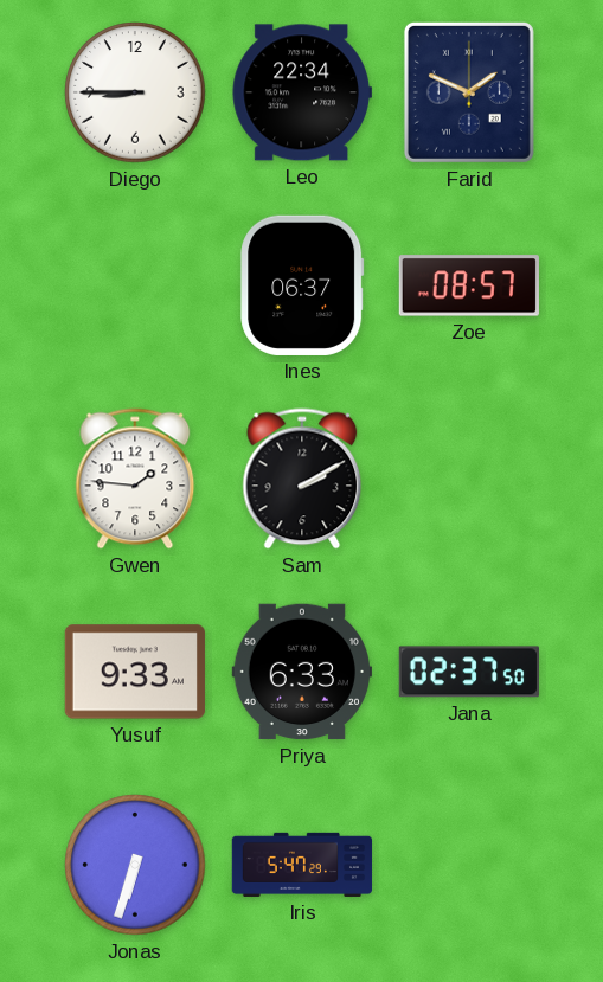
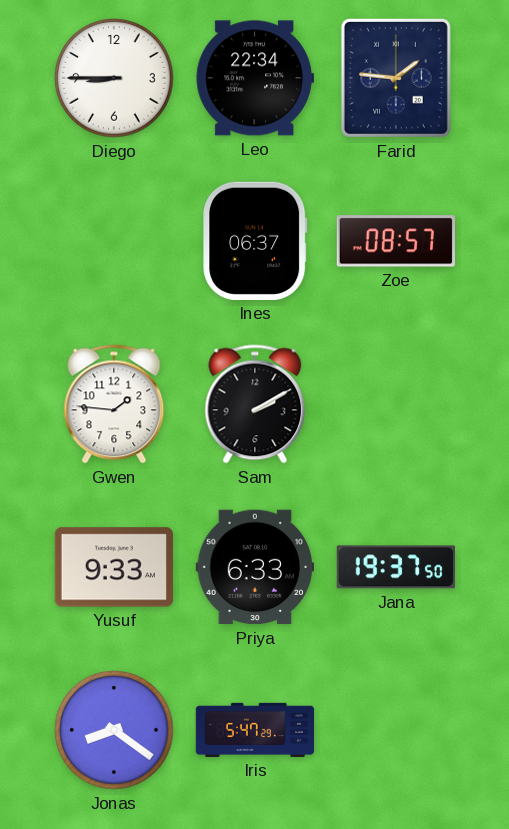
Farid: 1:49 -> 1:46 (396, 78)
Jana: 02:37 -> 19:37 (396, 567)
Jonas: 6:33 -> 8:21 (114, 730)
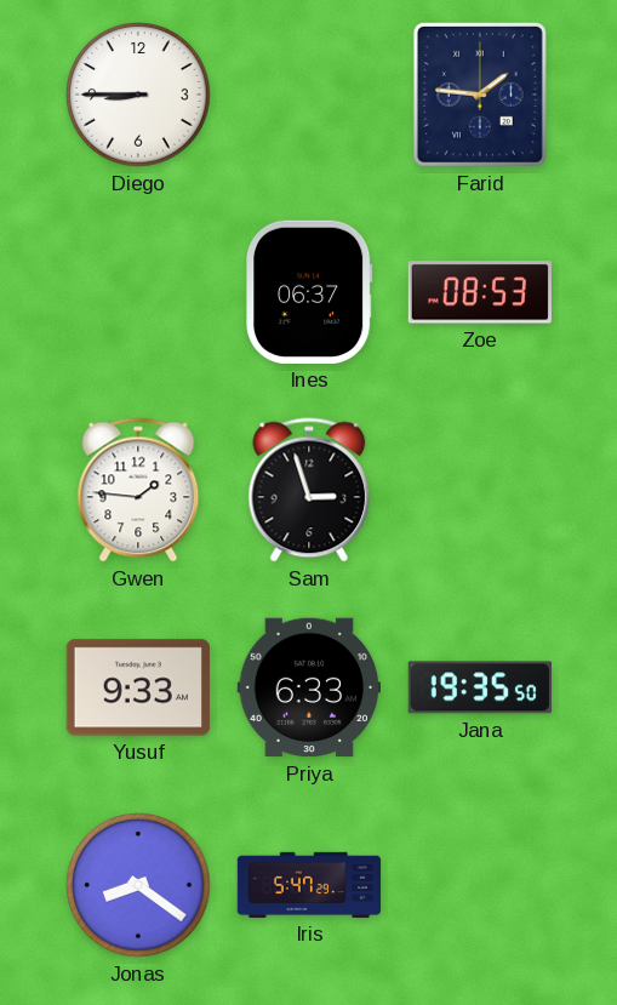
Leo: 22:34 -> none (255, 78)
Zoe: 08:57 -> 08:53 (480, 292)
Sam: 2:10 -> 2:57 (309, 490)
Jana: 19:37 -> 19:35 (480, 687)
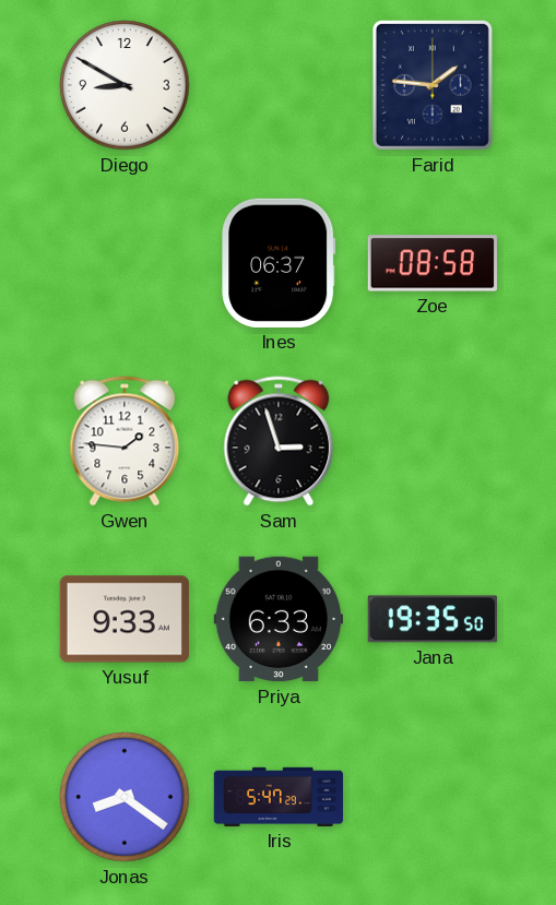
Diego: 8:45 -> 8:50 (125, 85)
Zoe: 08:53 -> 08:58 (433, 263)
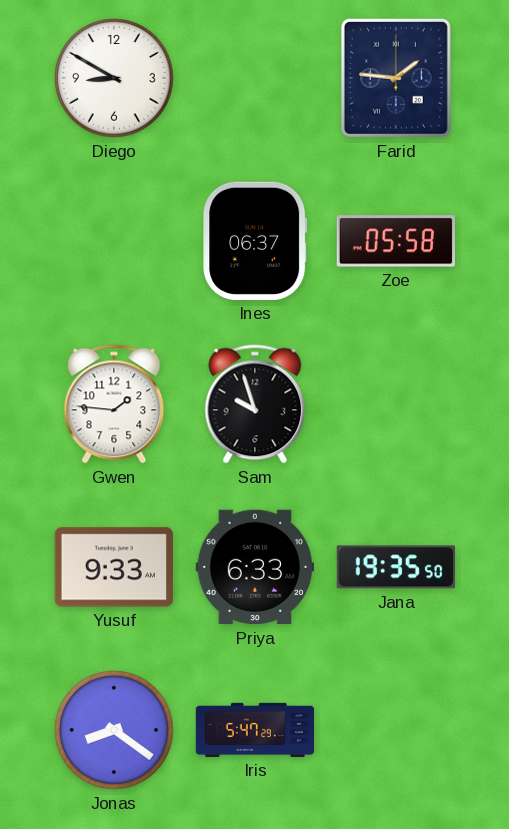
Zoe: 08:58 -> 05:58 (396, 241)
Sam: 2:57 -> 9:57 (255, 404)
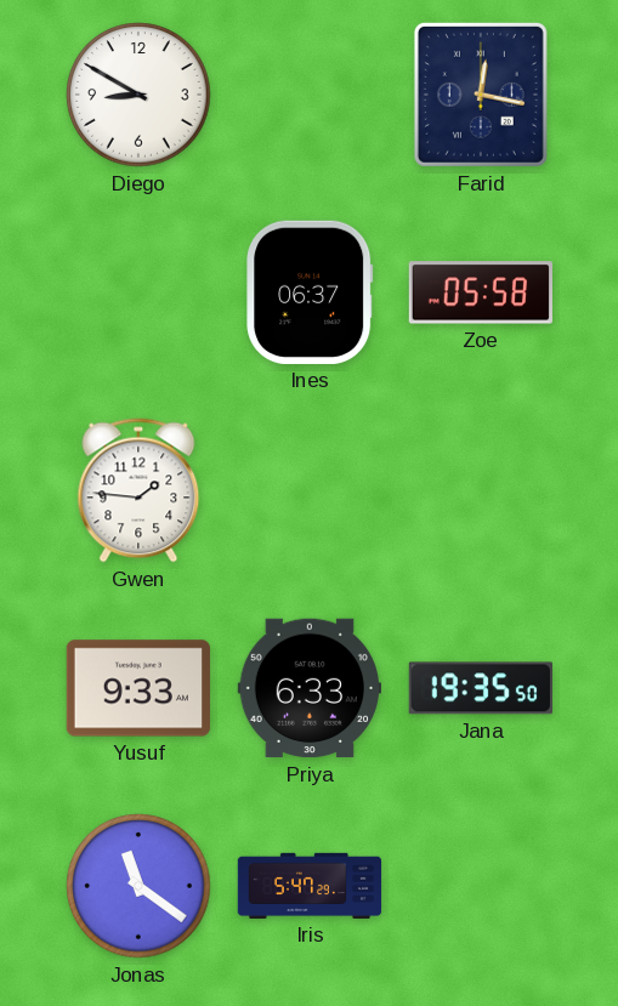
Farid: 1:46 -> 12:17 (481, 95)
Sam: 9:57 -> none (255, 404)
Jonas: 8:21 -> 11:21 (138, 886)
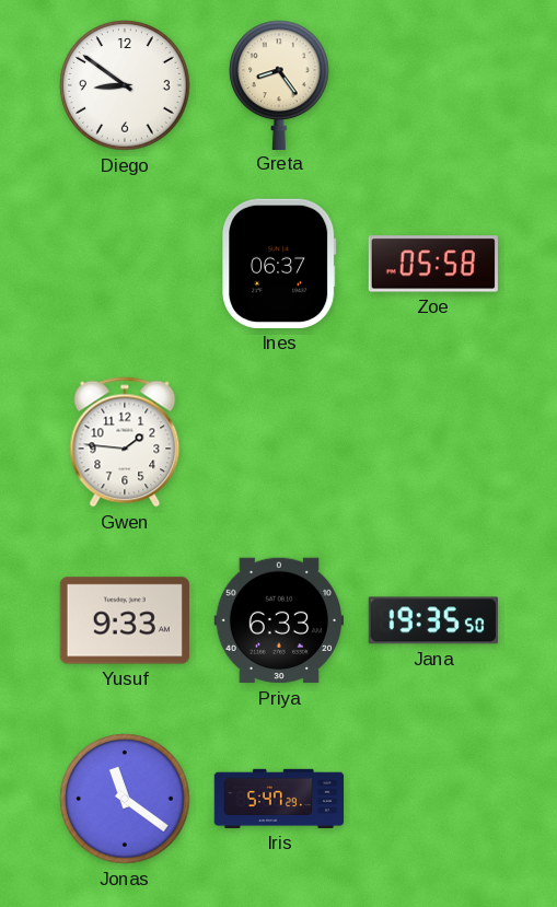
Diego: 8:50 -> 8:51 (125, 85)
Greta: none -> 8:24 (279, 84)
Farid: 12:17 -> none (481, 95)
